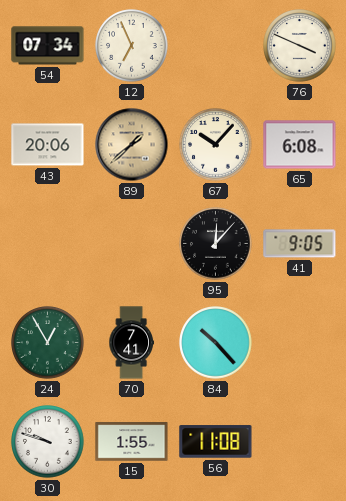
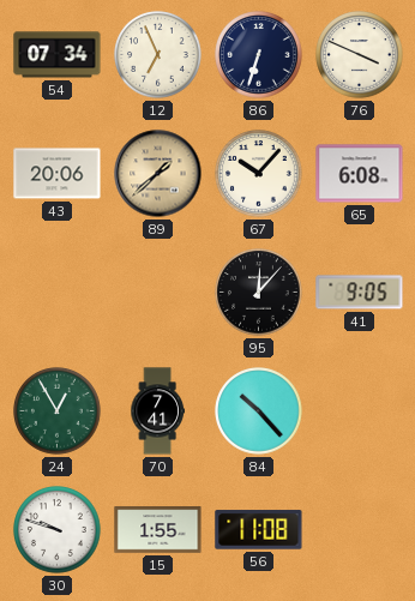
86: none -> 6:33 (259, 55)
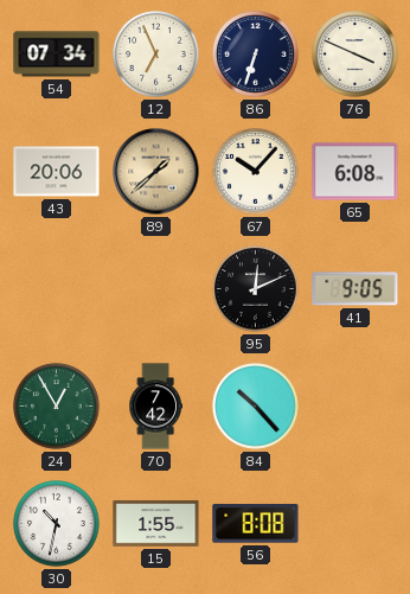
95: 12:07 -> 12:11 (256, 289)
70: 7:41 -> 7:42 (155, 407)
30: 9:48 -> 10:32 (57, 524)
56: 11:08 -> 8:08 (256, 524)
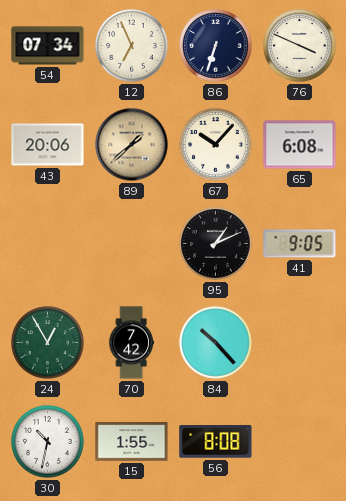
95: 12:11 -> 1:11 (216, 244)
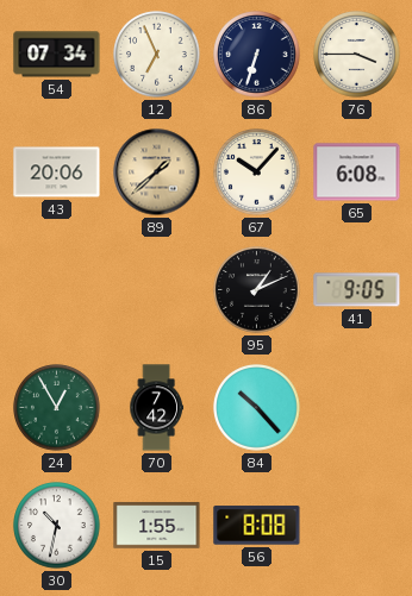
76: 3:49 -> 3:45 (357, 55)
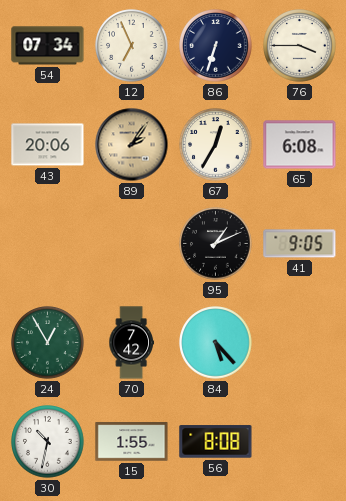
89: 1:38 -> 2:06 (132, 145)
67: 10:07 -> 12:35 (216, 145)
84: 10:23 -> 5:23 (216, 343)
